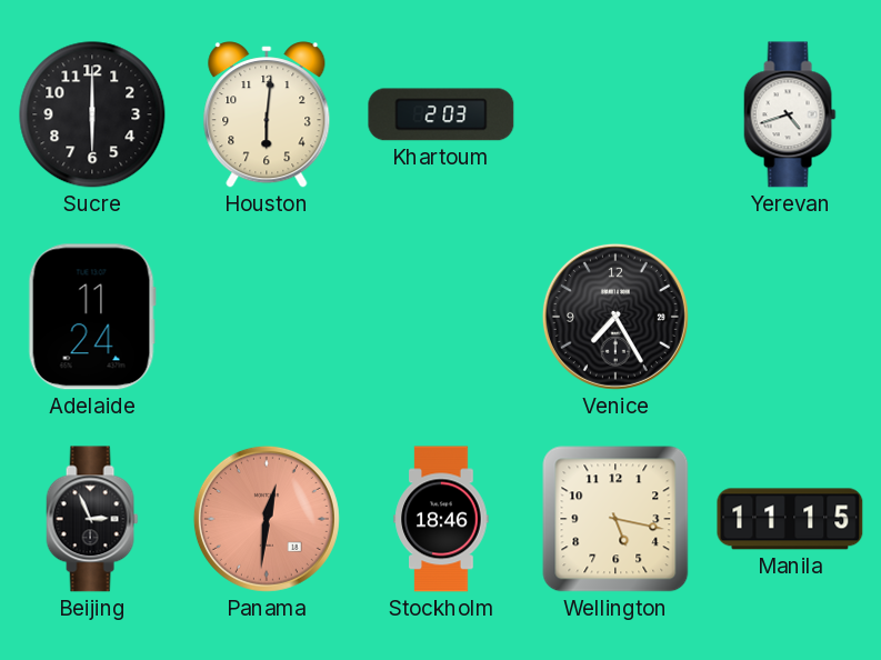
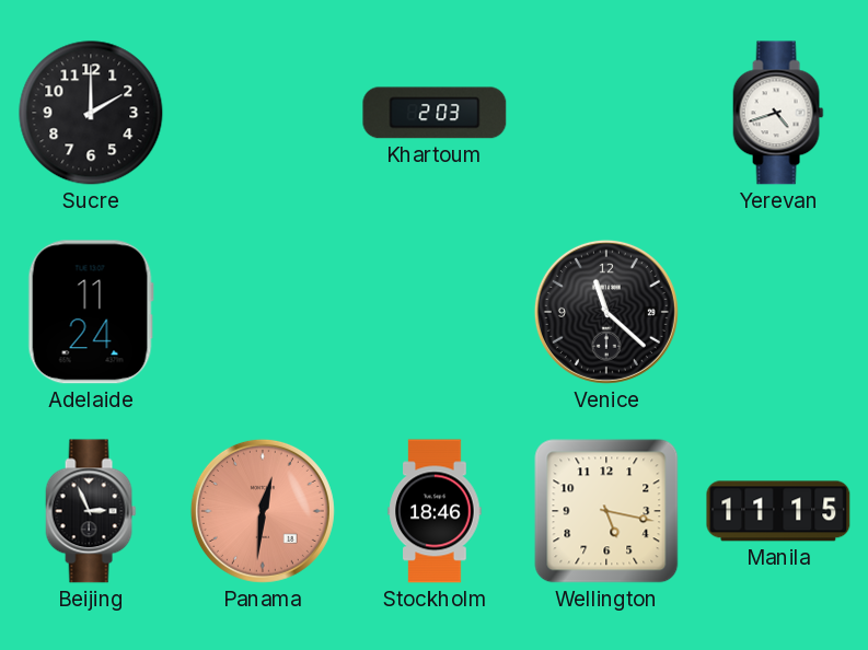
Sucre: 6:00 -> 2:00 (91, 113)
Houston: 6:01 -> none (267, 114)
Venice: 7:25 -> 11:22 (606, 312)
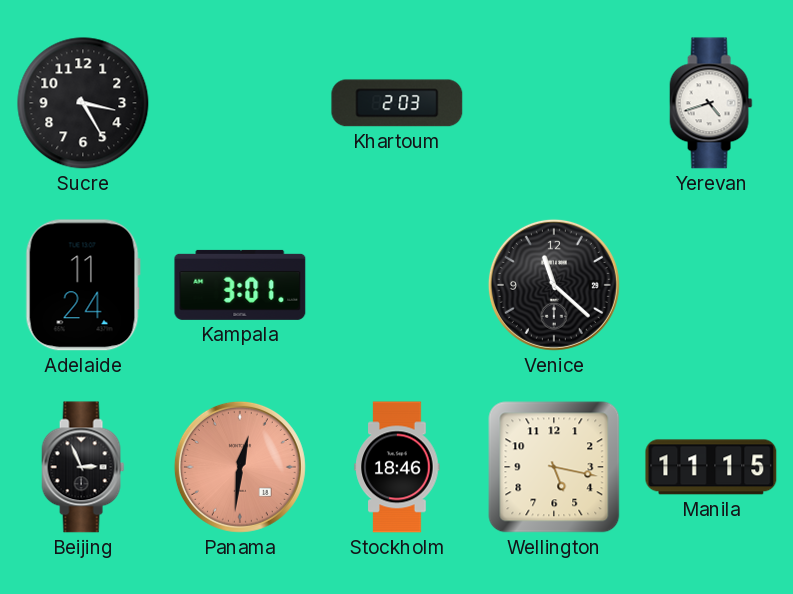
Sucre: 2:00 -> 3:25 (83, 103)
Kampala: none -> 3:01 (240, 285)
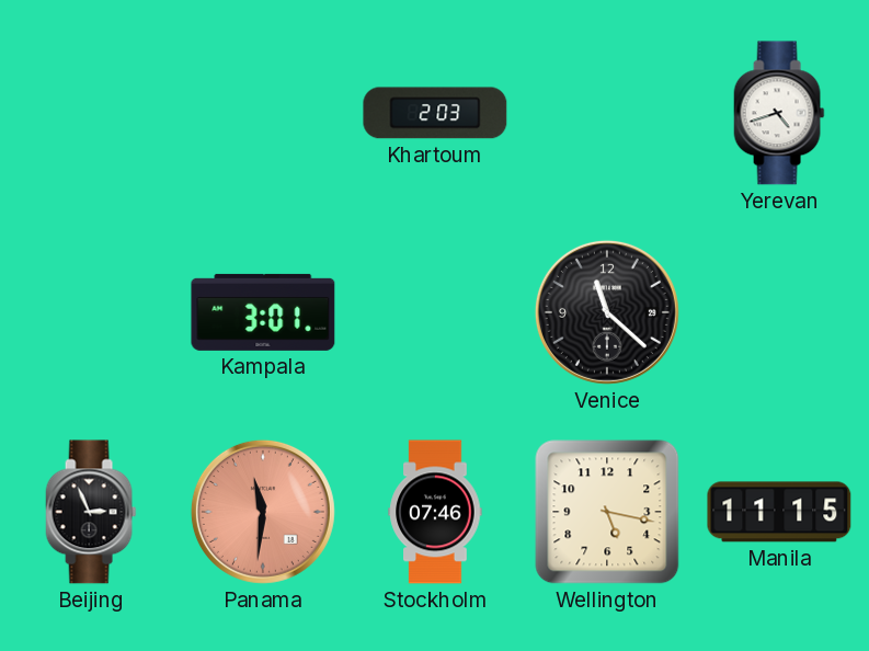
Sucre: 3:25 -> none (83, 103)
Adelaide: 11:24 -> none (83, 285)
Panama: 12:31 -> 11:31 (263, 512)
Stockholm: 18:46 -> 07:46 (435, 512)
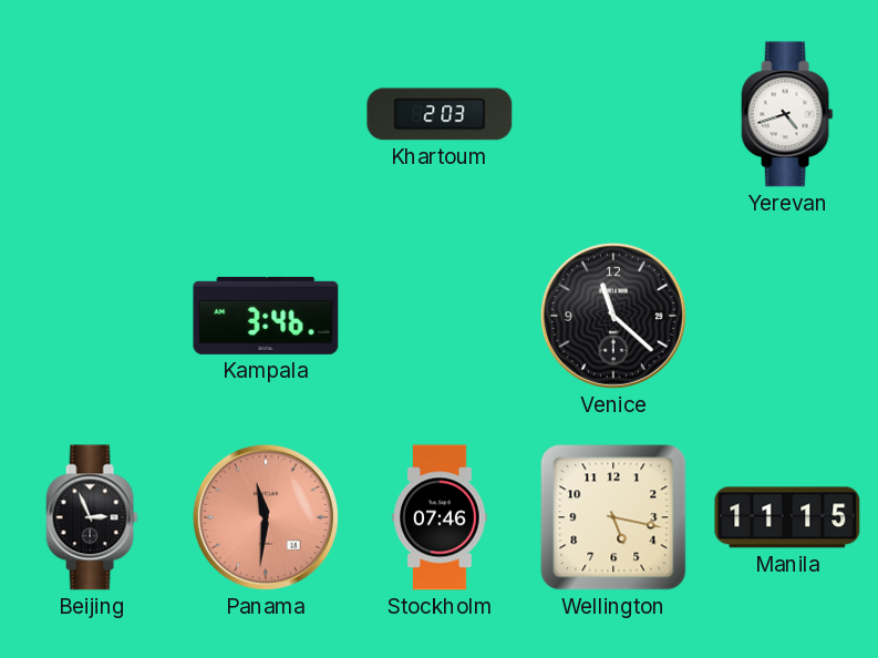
Kampala: 3:01 -> 3:46 (266, 316)
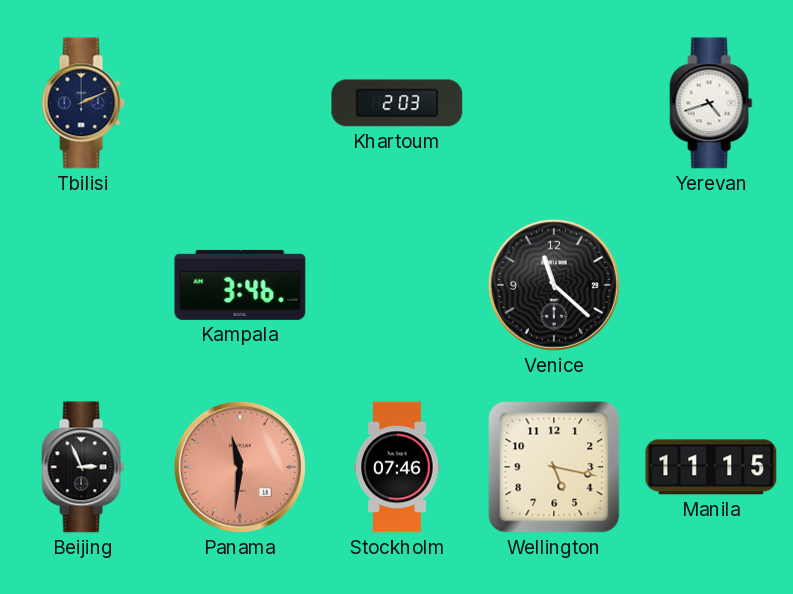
Tbilisi: none -> 2:11 (83, 103)
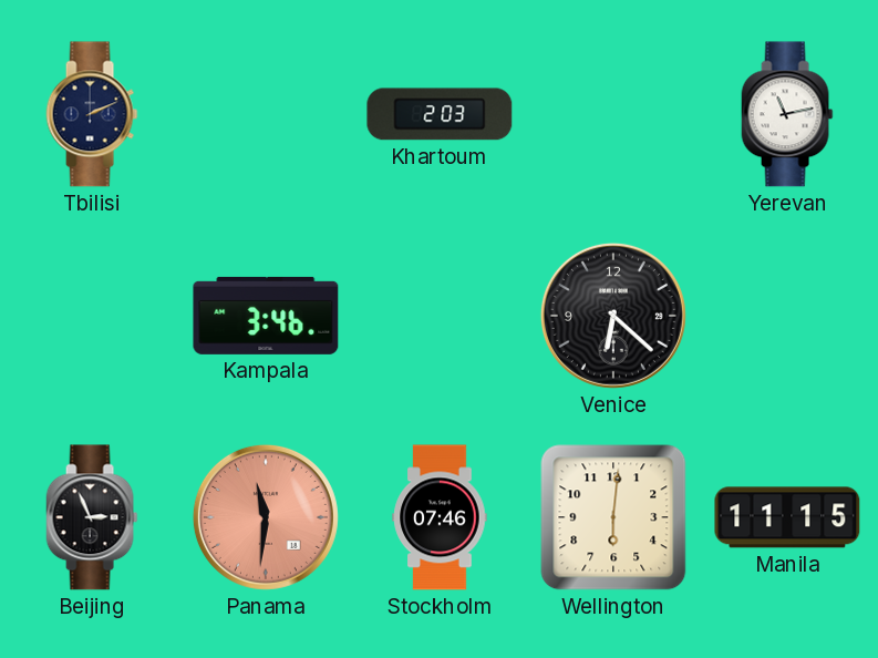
Yerevan: 4:42 -> 11:13 (787, 114)
Venice: 11:22 -> 6:22 (613, 316)
Wellington: 5:17 -> 6:01 (613, 517)
